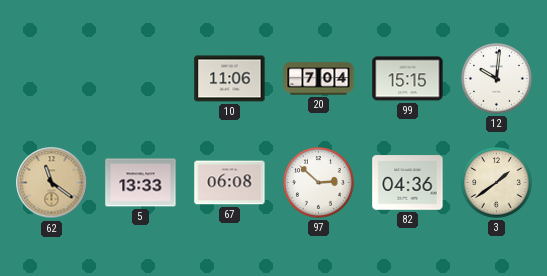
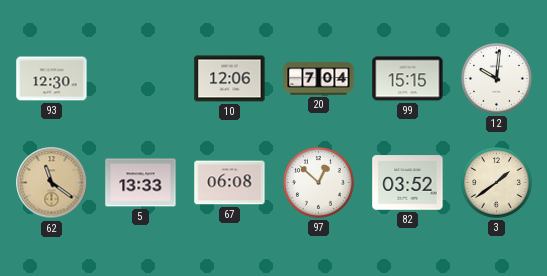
93: none -> 12:30 (52, 79)
10: 11:06 -> 12:06 (230, 79)
97: 2:52 -> 12:52 (319, 183)
82: 04:36 -> 03:52 (408, 183)
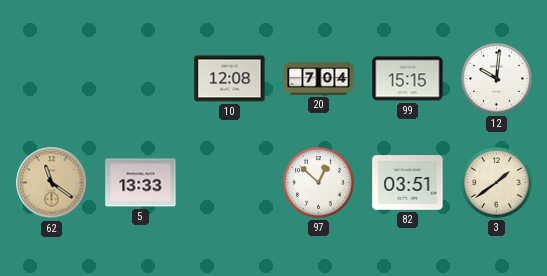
93: 12:30 -> none (52, 79)
10: 12:06 -> 12:08 (230, 79)
67: 06:08 -> none (230, 183)
82: 03:52 -> 03:51 (408, 183)
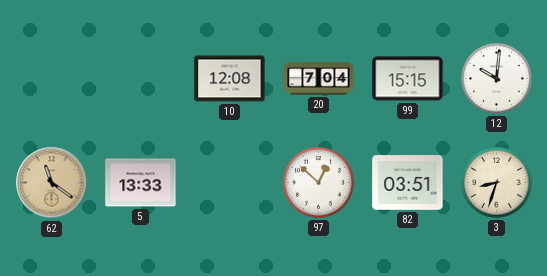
3: 1:39 -> 8:33 (497, 183)
